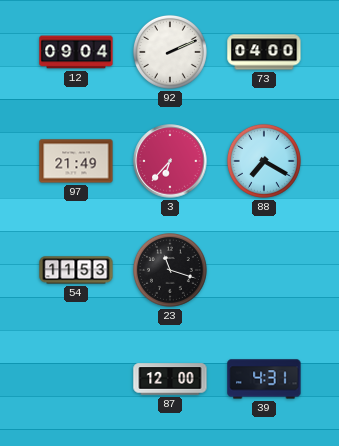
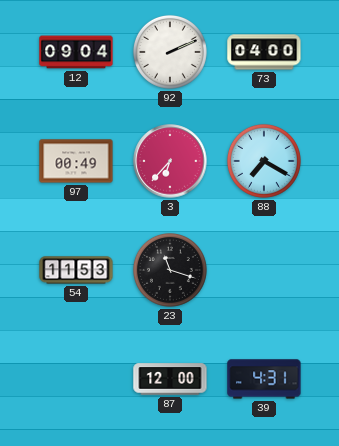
97: 21:49 -> 00:49 (76, 161)
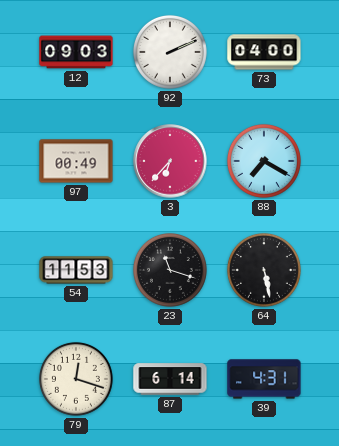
12: 09:04 -> 09:03 (76, 52)
64: none -> 5:28 (264, 270)
79: none -> 12:18 (76, 379)
87: 12:00 -> 6:14 (170, 379)
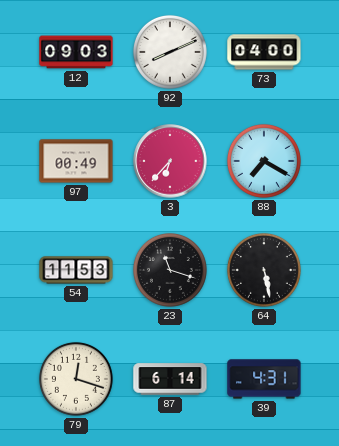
92: 2:11 -> 8:11 (170, 52)
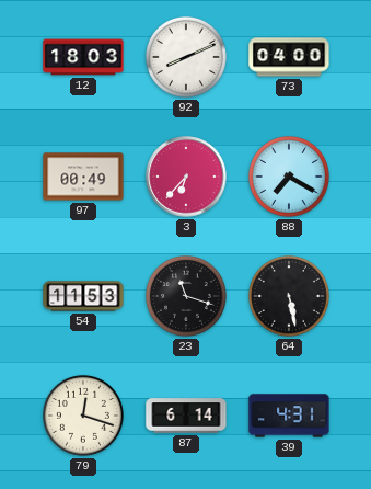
12: 09:03 -> 18:03 (83, 57)
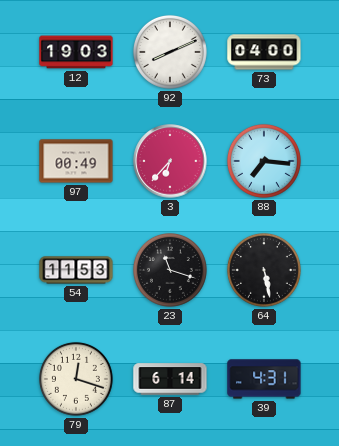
12: 18:03 -> 19:03 (76, 52)
88: 7:20 -> 7:16 (264, 161)
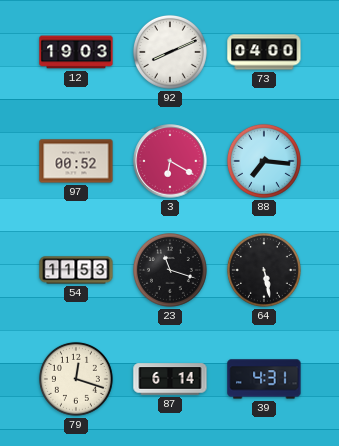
97: 00:49 -> 00:52 (76, 161)
3: 6:37 -> 6:20 (170, 161)
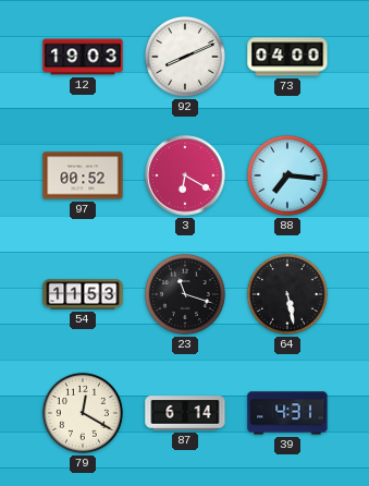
79: 12:18 -> 12:20 (83, 413)
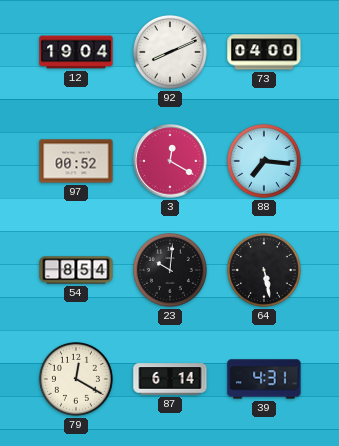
12: 19:03 -> 19:04 (76, 52)
3: 6:20 -> 12:20 (170, 161)
54: 11:53 -> 8:54 (76, 270)
23: 11:18 -> 10:01 (170, 270)
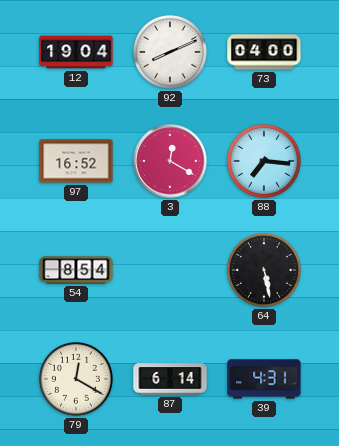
97: 00:52 -> 16:52 (76, 161)
23: 10:01 -> none (170, 270)
